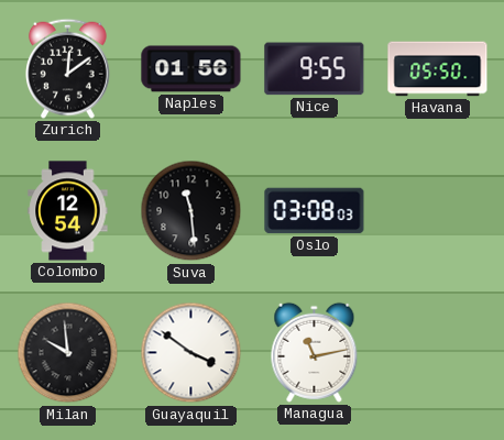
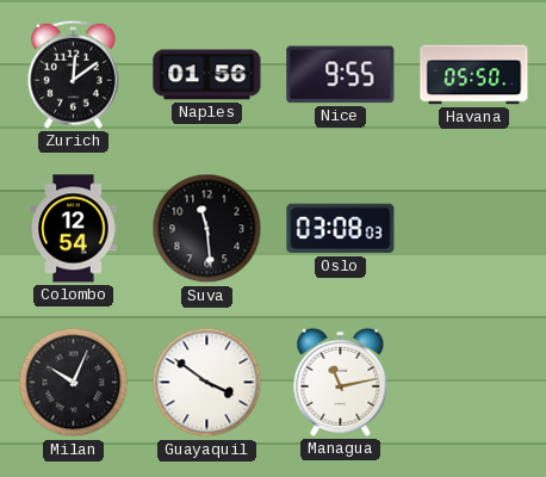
Milan: 9:59 -> 10:04 (74, 383)
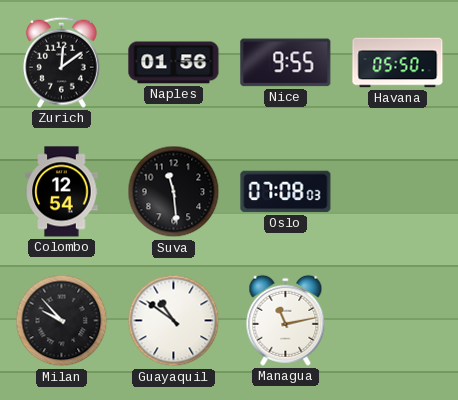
Oslo: 03:08 -> 07:08 (286, 192)
Milan: 10:04 -> 9:53 (62, 321)
Guayaquil: 3:51 -> 10:51 (174, 321)
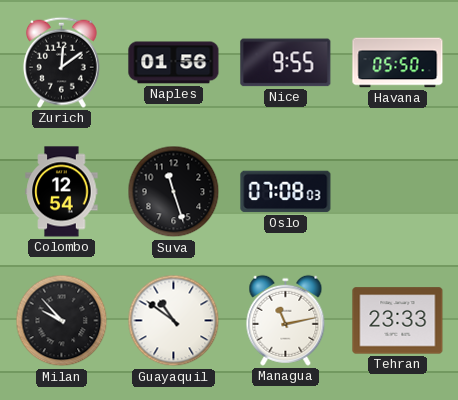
Suva: 11:29 -> 11:27 (174, 192)
Tehran: none -> 23:33 (398, 321)
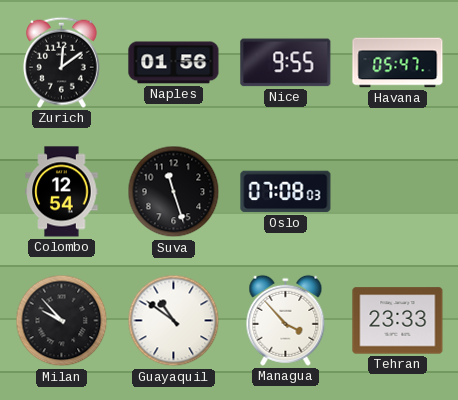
Havana: 05:50 -> 05:47 (398, 63)
Managua: 11:13 -> 3:53 (286, 320)
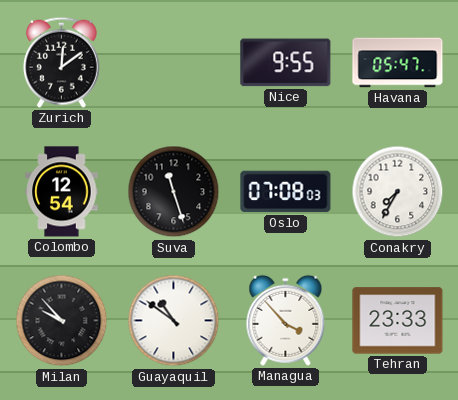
Naples: 01:56 -> none (174, 63)
Conakry: none -> 7:35 (398, 192)
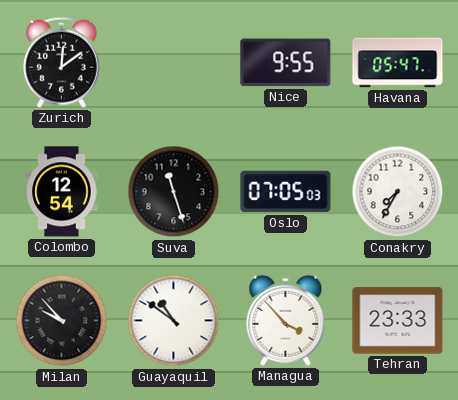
Oslo: 07:08 -> 07:05 (286, 192)
